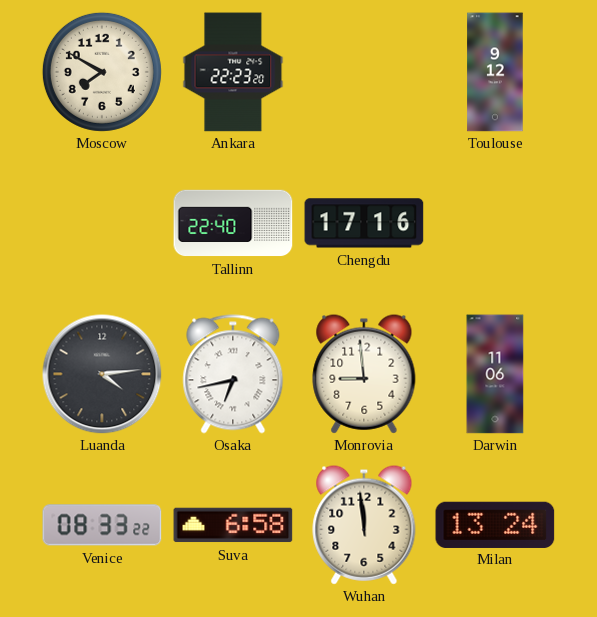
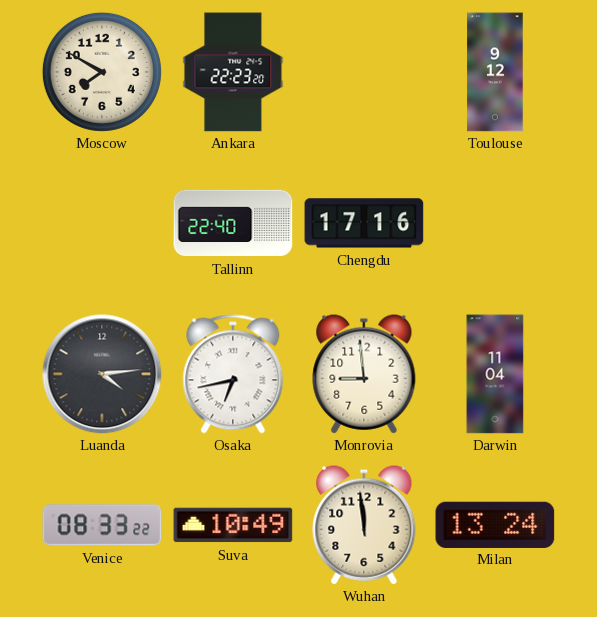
Darwin: 11:06 -> 11:04 (495, 374)
Suva: 6:58 -> 10:49 (233, 525)
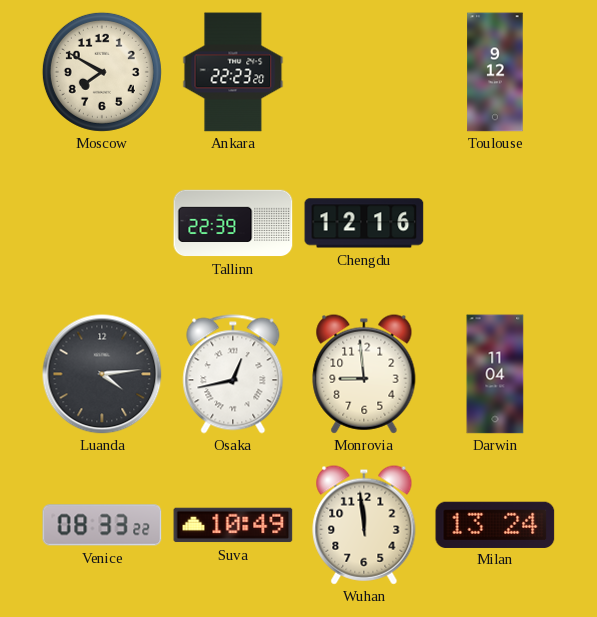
Tallinn: 22:40 -> 22:39 (233, 223)
Chengdu: 17:16 -> 12:16 (364, 223)
Osaka: 6:43 -> 12:43 (233, 374)
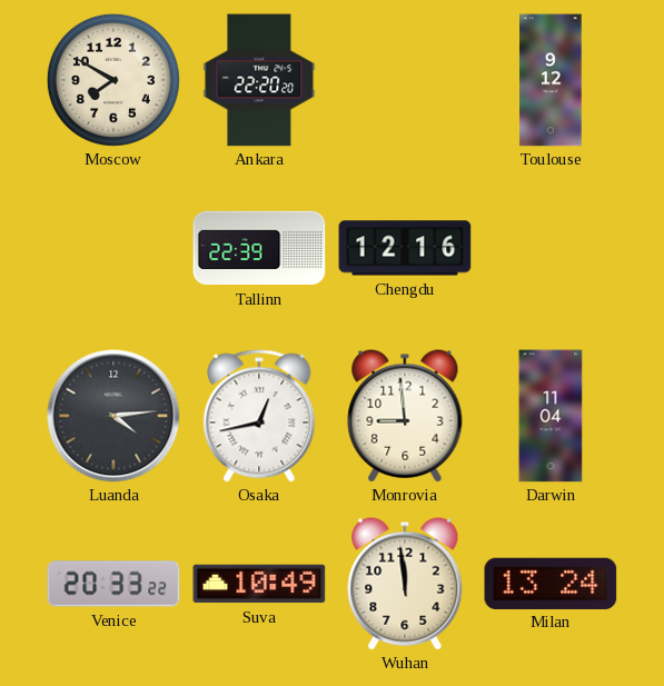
Ankara: 22:23 -> 22:20 (259, 80)
Venice: 08:33 -> 20:33 (113, 584)
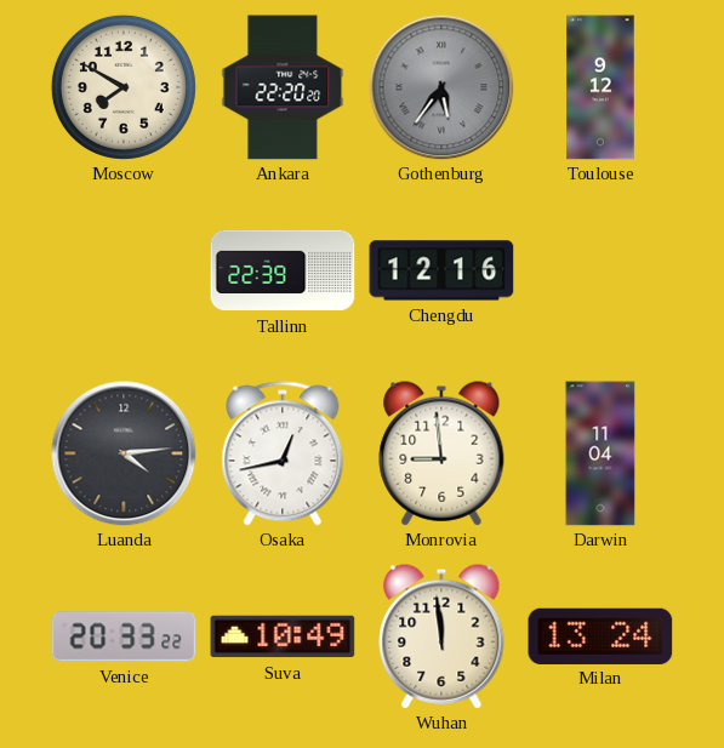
Gothenburg: none -> 5:36 (441, 87)
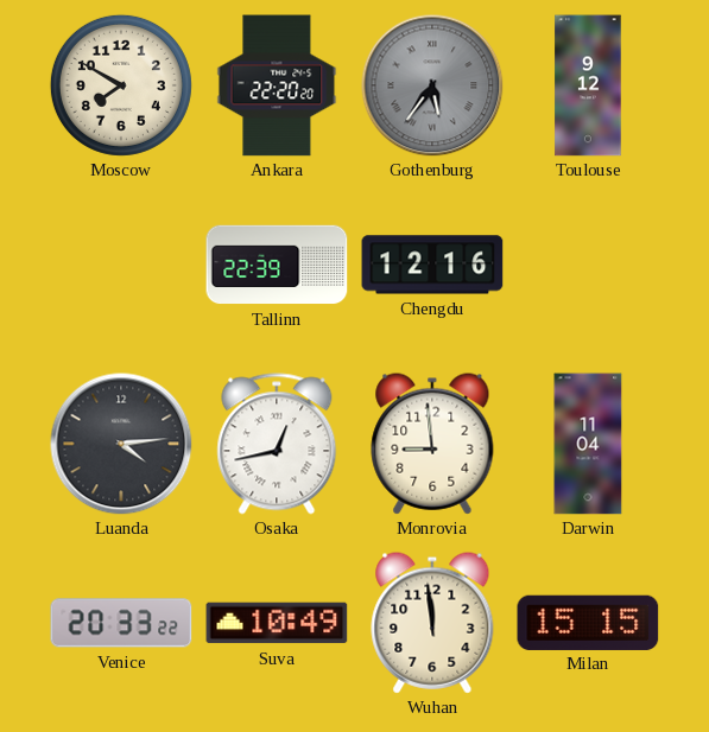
Milan: 13:24 -> 15:15 (588, 622)
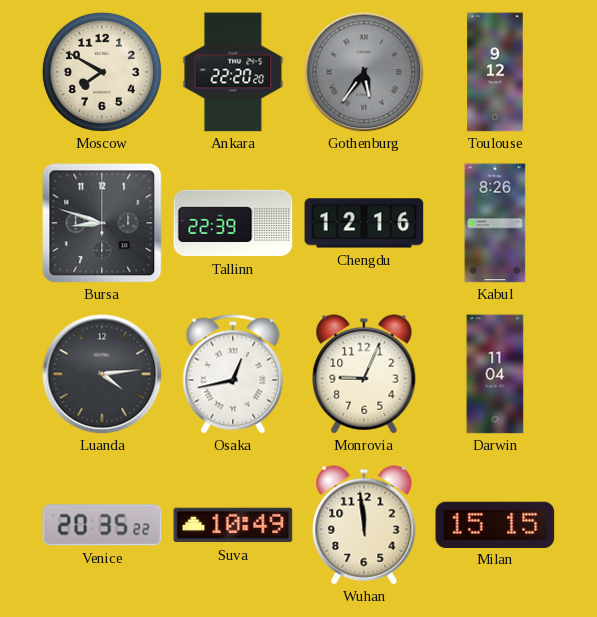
Bursa: none -> 8:48 (102, 223)
Kabul: none -> 8:26 (495, 223)
Monrovia: 8:59 -> 9:04 (364, 374)
Venice: 20:33 -> 20:35 (102, 525)
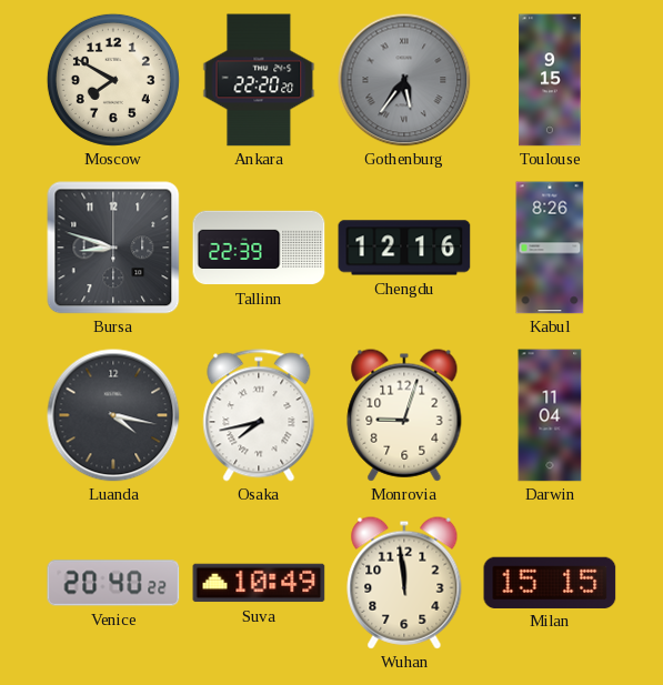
Toulouse: 9:12 -> 9:15 (550, 80)
Luanda: 4:14 -> 4:17 (113, 415)
Osaka: 12:43 -> 7:43 (259, 415)
Monrovia: 9:04 -> 9:03 (404, 415)
Venice: 20:35 -> 20:40 (113, 583)
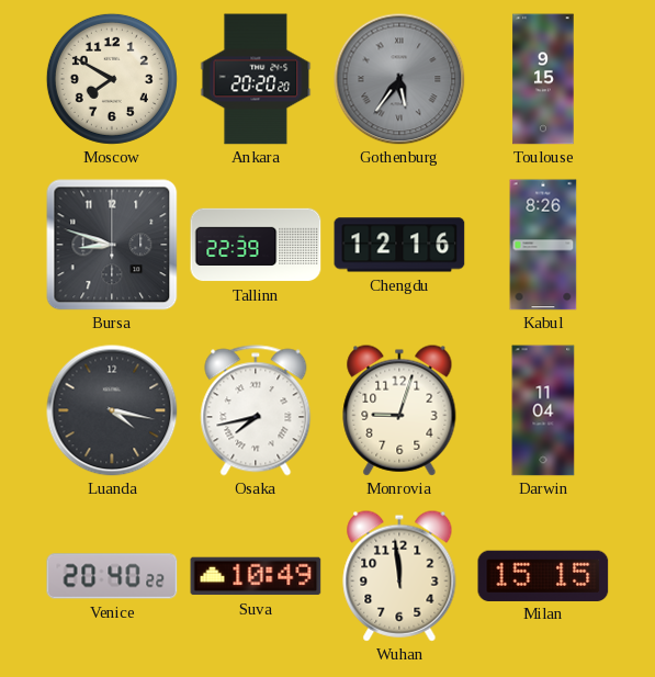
Ankara: 22:20 -> 20:20 (256, 79)
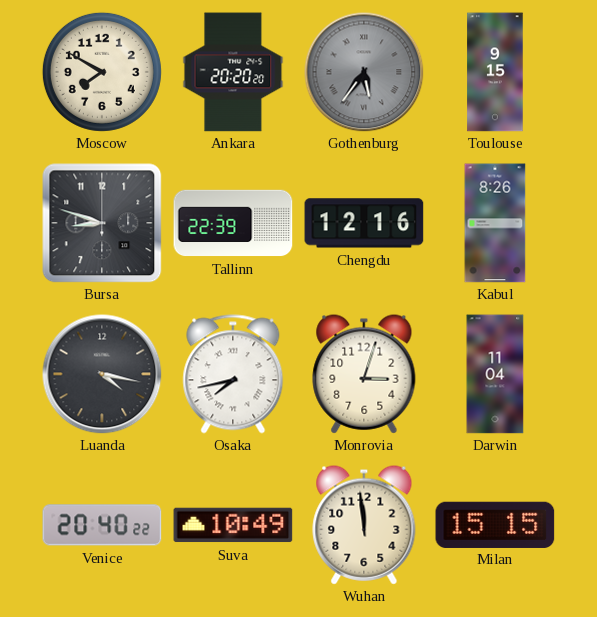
Monrovia: 9:03 -> 3:03 (364, 374)
